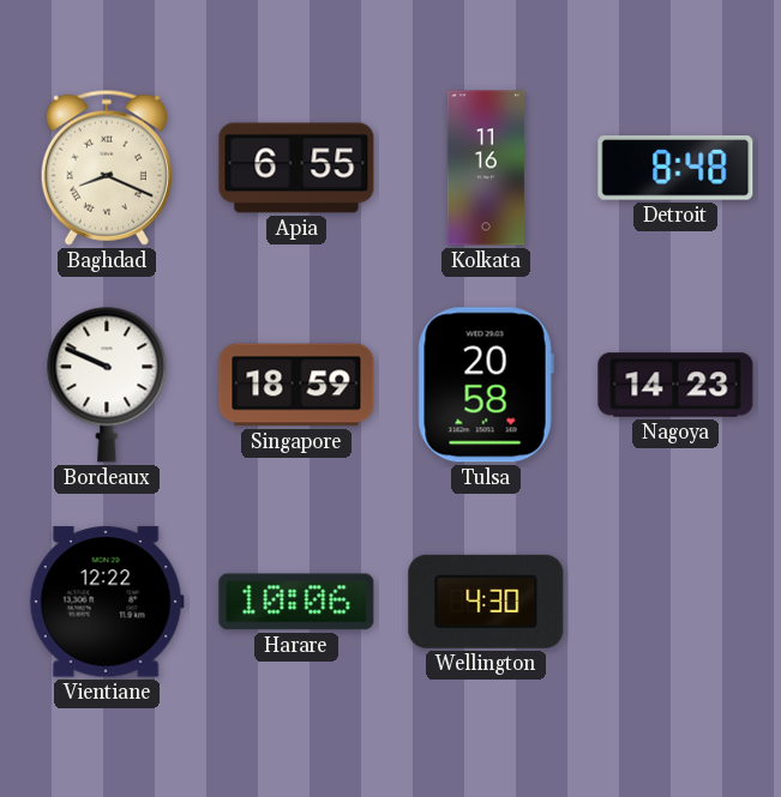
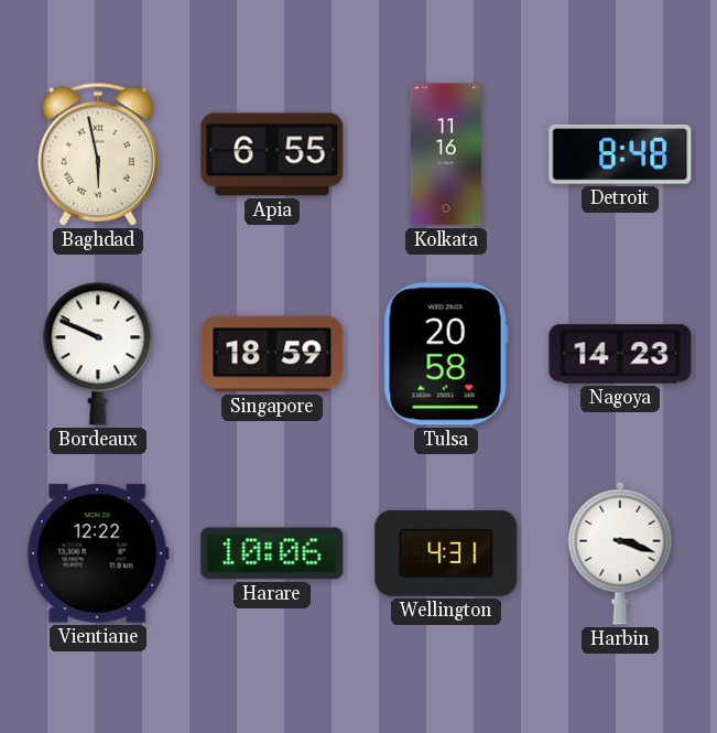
Baghdad: 8:19 -> 5:58 (98, 154)
Wellington: 4:30 -> 4:31 (446, 553)
Harbin: none -> 3:18 (620, 553)
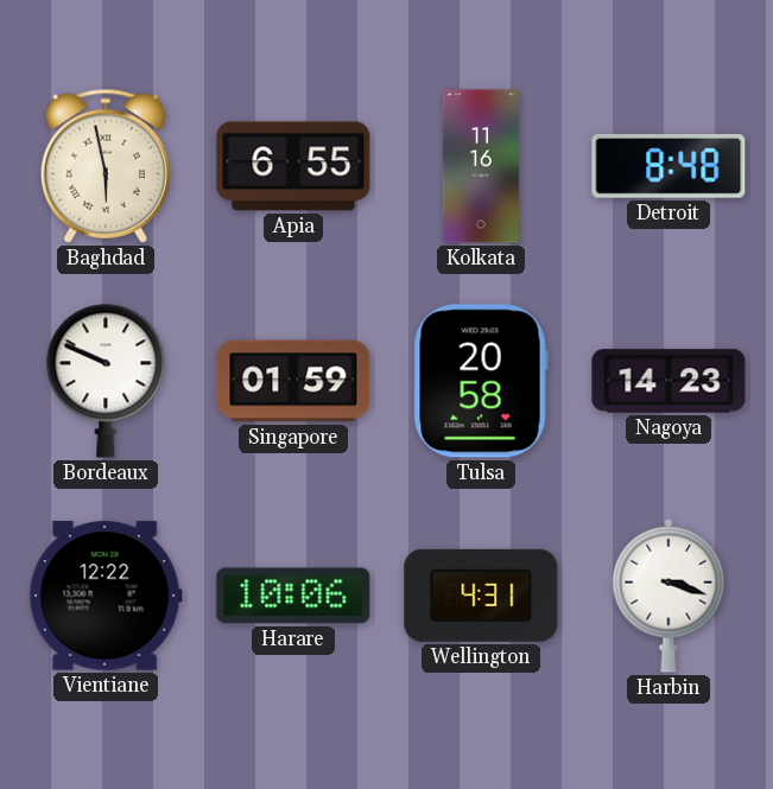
Singapore: 18:59 -> 01:59 (293, 381)
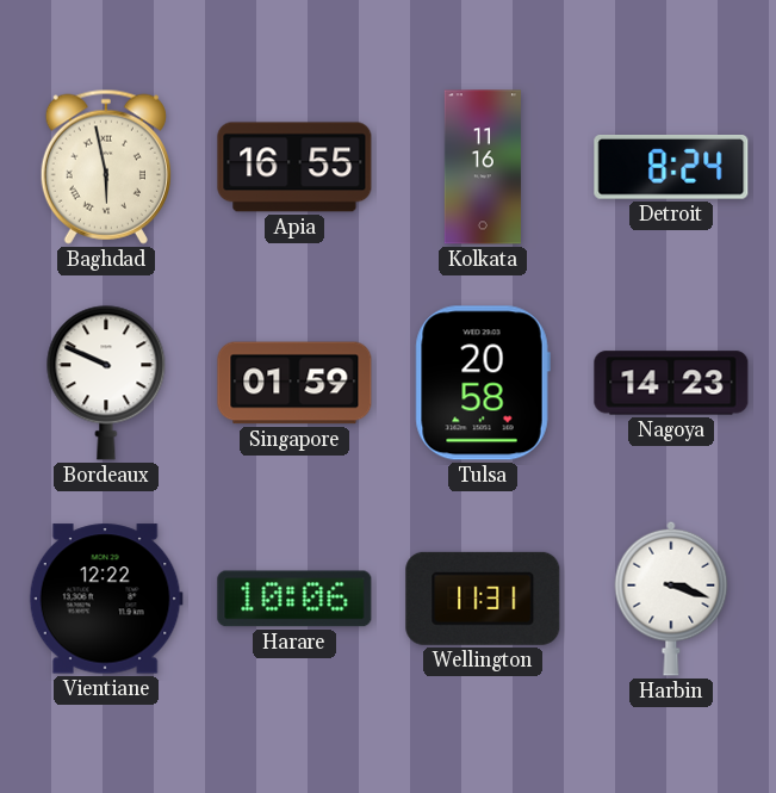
Apia: 6:55 -> 16:55 (294, 167)
Detroit: 8:48 -> 8:24 (671, 168)
Wellington: 4:31 -> 11:31 (483, 599)
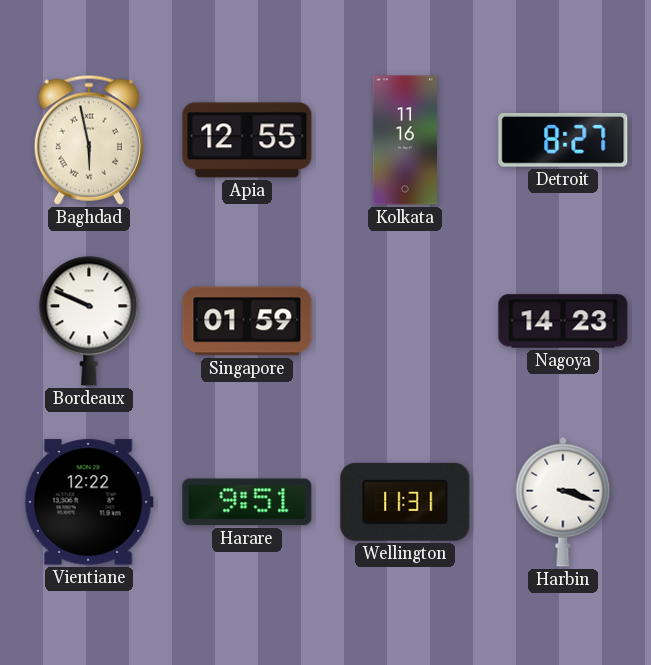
Apia: 16:55 -> 12:55 (247, 140)
Detroit: 8:24 -> 8:27 (563, 141)
Tulsa: 20:58 -> none (483, 383)
Harare: 10:06 -> 9:51 (247, 502)
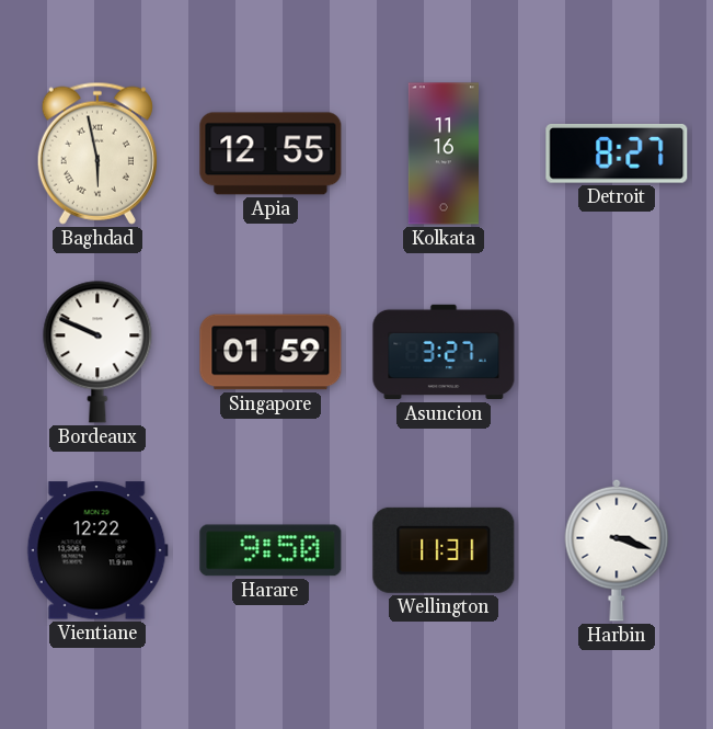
Asuncion: none -> 3:27 (444, 352)
Nagoya: 14:23 -> none (563, 321)
Harare: 9:51 -> 9:50 (271, 550)
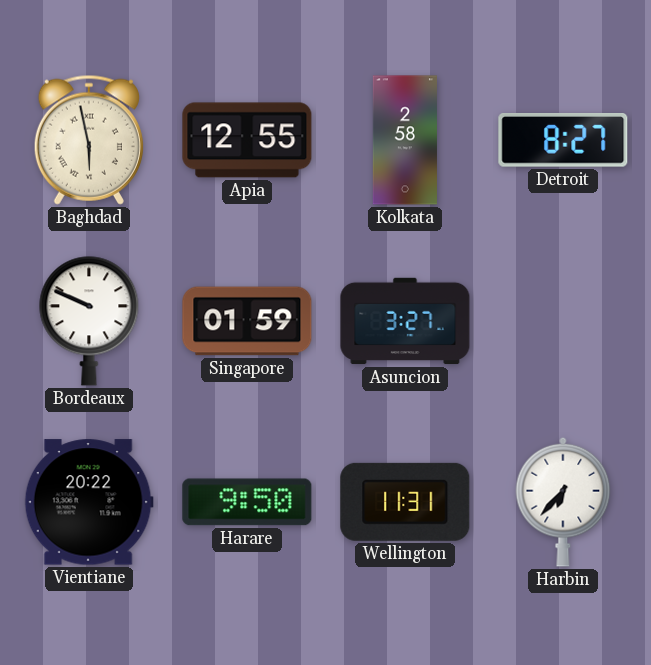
Kolkata: 11:16 -> 2:58 (404, 140)
Vientiane: 12:22 -> 20:22 (89, 502)
Harbin: 3:18 -> 6:37 (563, 502)
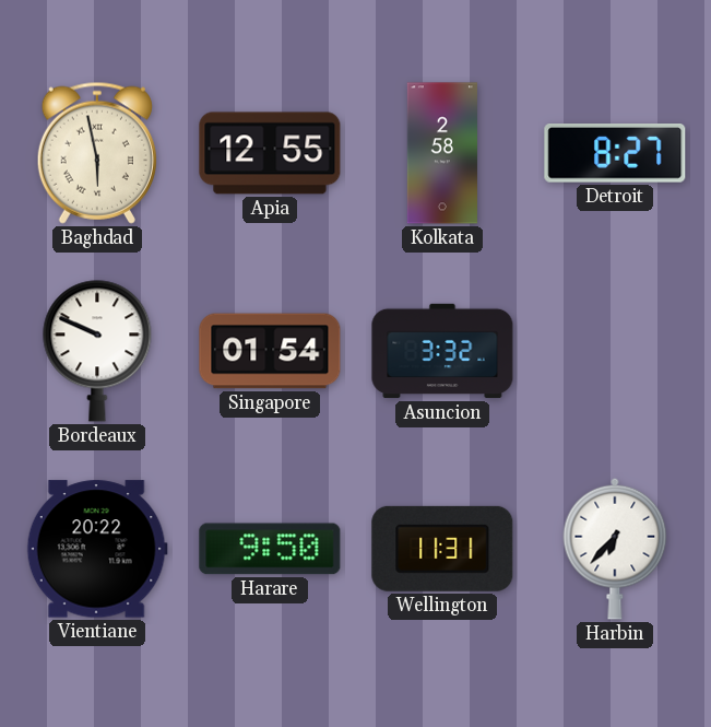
Singapore: 01:59 -> 01:54 (270, 351)
Asuncion: 3:27 -> 3:32 (442, 351)
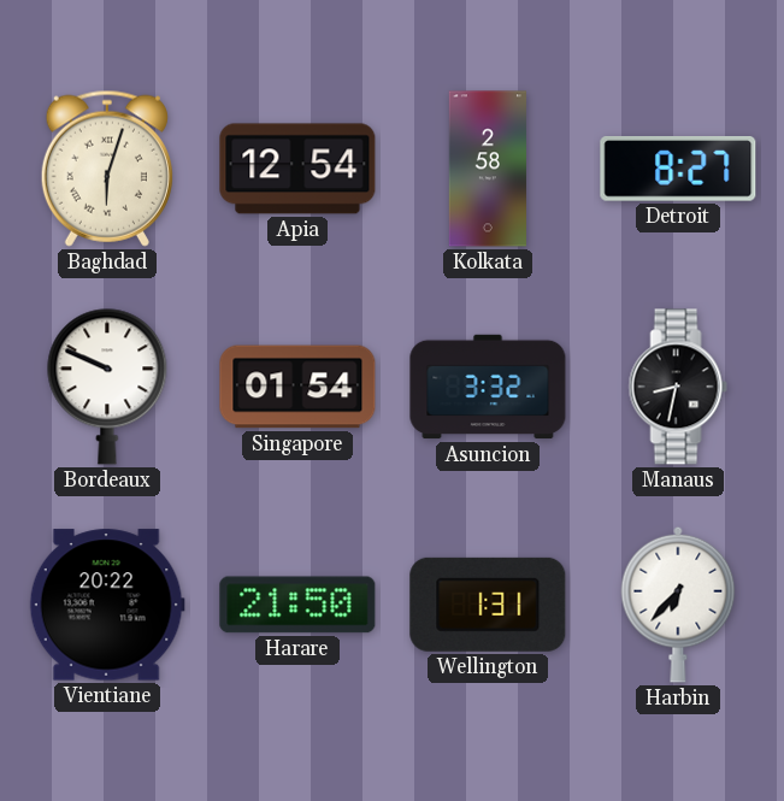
Baghdad: 5:58 -> 6:03 (107, 169)
Apia: 12:55 -> 12:54 (297, 169)
Manaus: none -> 8:32 (678, 387)
Harare: 9:50 -> 21:50 (297, 605)
Wellington: 11:31 -> 1:31 (488, 605)
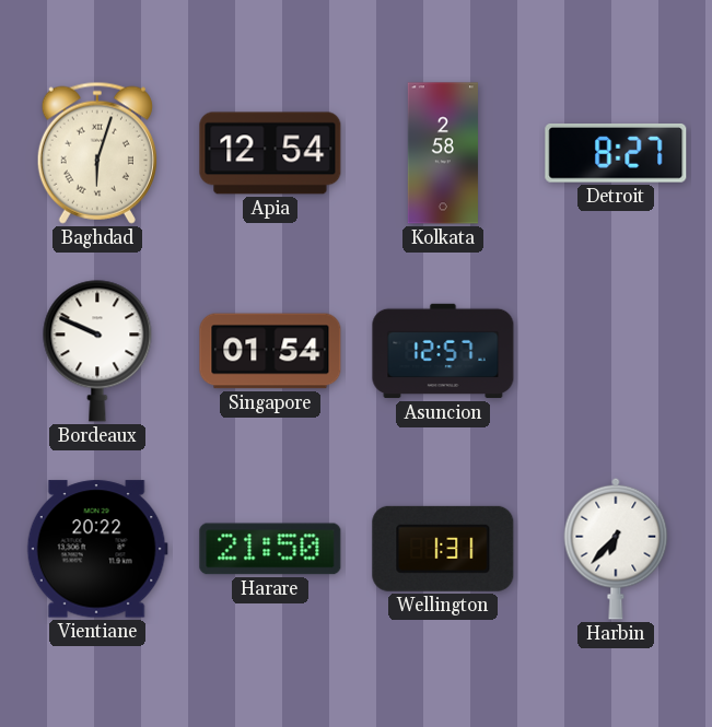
Asuncion: 3:32 -> 12:57 (443, 351)
Manaus: 8:32 -> none (678, 387)
